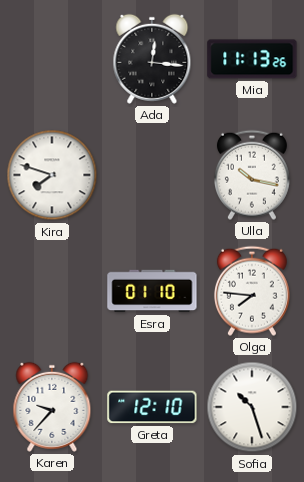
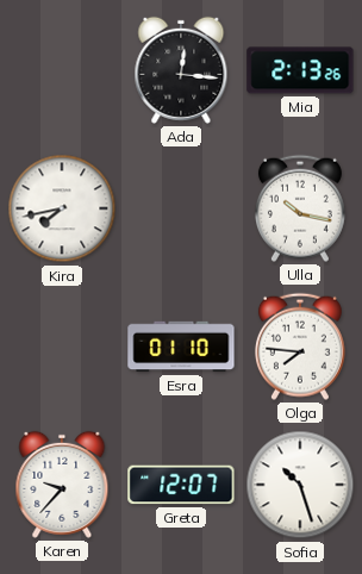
Mia: 11:13 -> 2:13 (300, 70)
Kira: 7:48 -> 7:43 (62, 208)
Greta: 12:10 -> 12:07 (181, 485)
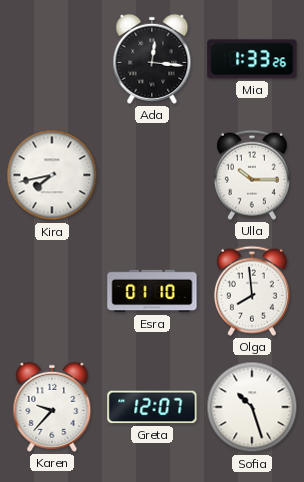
Mia: 2:13 -> 1:33 (252, 59)
Ulla: 10:17 -> 10:15 (252, 175)
Olga: 7:46 -> 7:59 (252, 291)
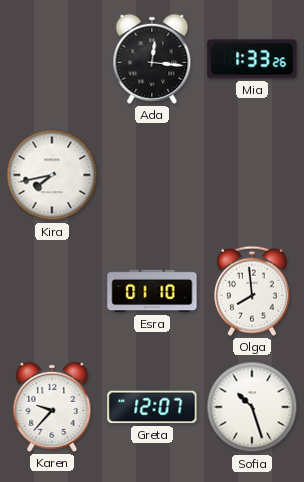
Ulla: 10:15 -> none (252, 175)
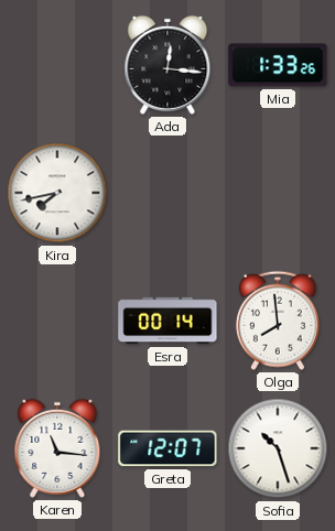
Esra: 01:10 -> 00:14 (167, 321)
Karen: 9:37 -> 11:16 (57, 448)
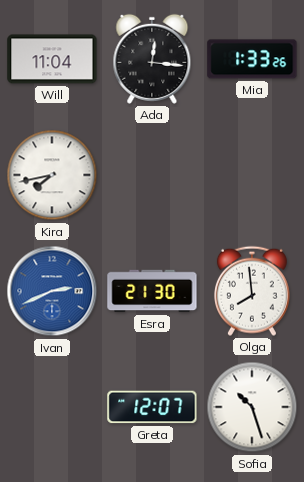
Will: none -> 11:04 (52, 59)
Ivan: none -> 2:41 (52, 291)
Esra: 00:14 -> 21:30 (152, 291)
Karen: 11:16 -> none (57, 448)
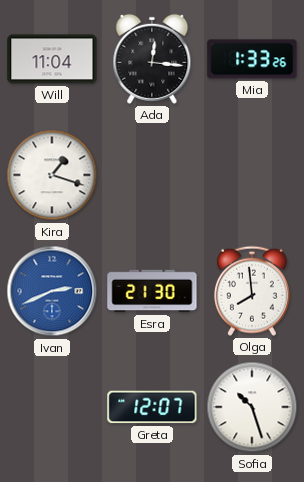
Kira: 7:43 -> 1:18 (52, 175)
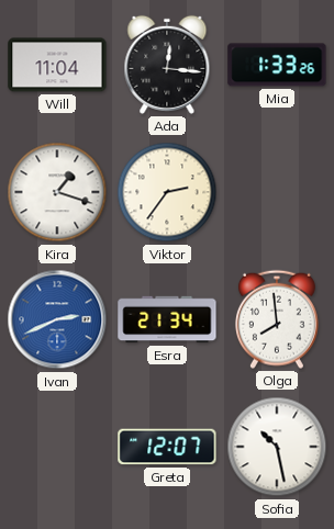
Viktor: none -> 2:36 (167, 192)
Esra: 21:30 -> 21:34 (167, 319)
Sofia: 10:27 -> 10:28 (277, 447)
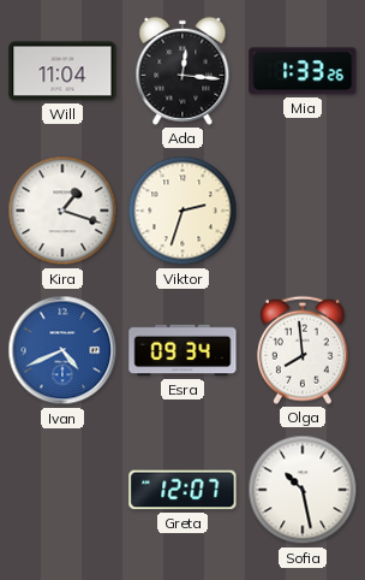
Viktor: 2:36 -> 2:33 (182, 211)
Ivan: 2:41 -> 4:41 (62, 350)
Esra: 21:34 -> 09:34 (182, 350)
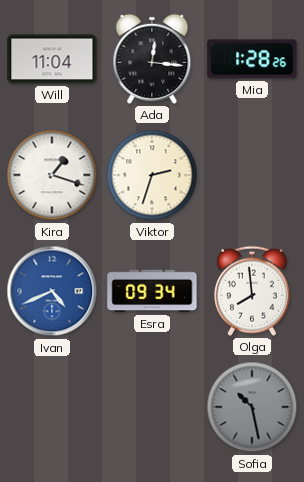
Mia: 1:33 -> 1:28 (252, 59)
Greta: 12:07 -> none (182, 490)
Sofia dial: white -> grey (252, 407)
